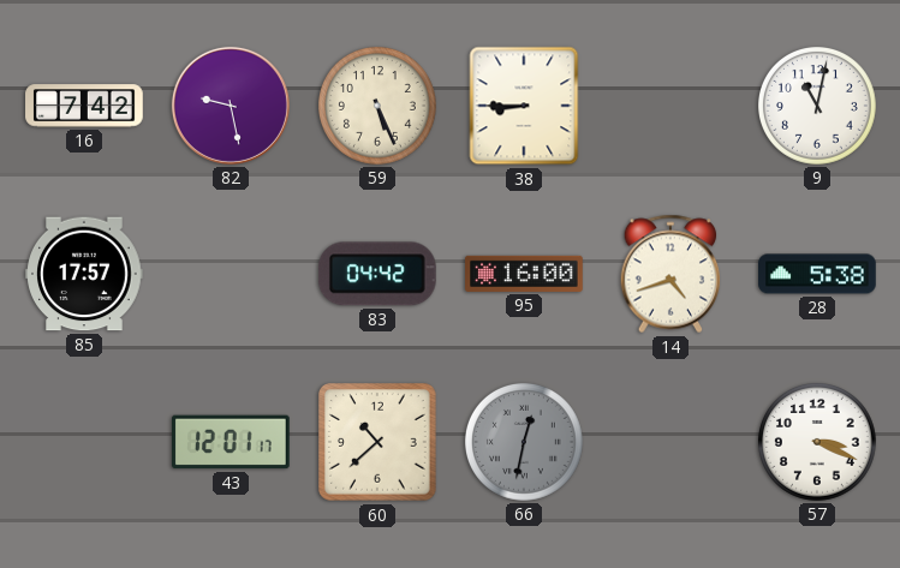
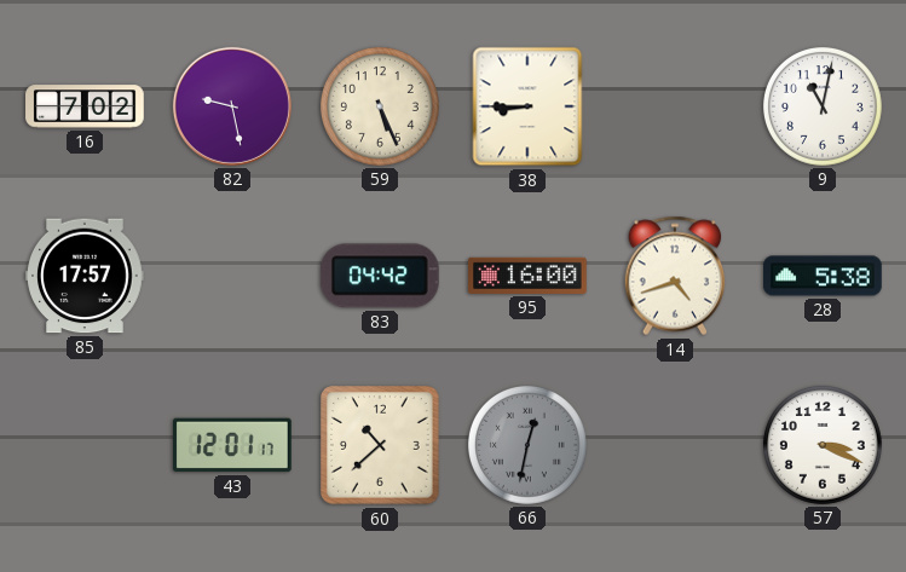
16: 7:42 -> 7:02 (85, 106)
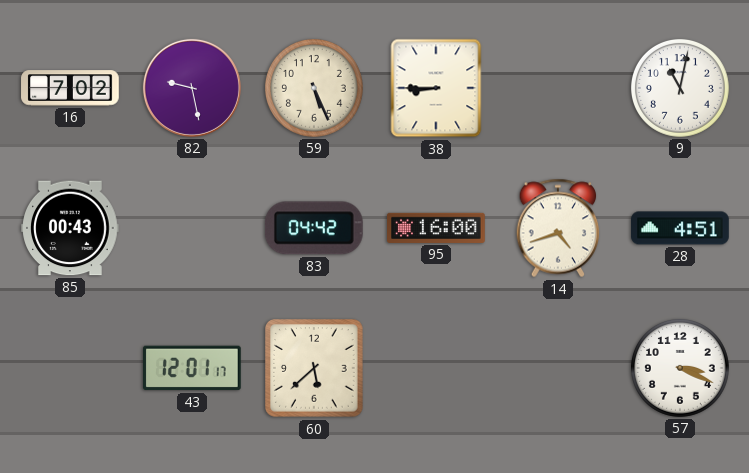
85: 17:57 -> 00:43 (70, 228)
28: 5:38 -> 4:51 (680, 228)
60: 10:38 -> 5:38 (315, 369)
66: 12:32 -> none (527, 445)
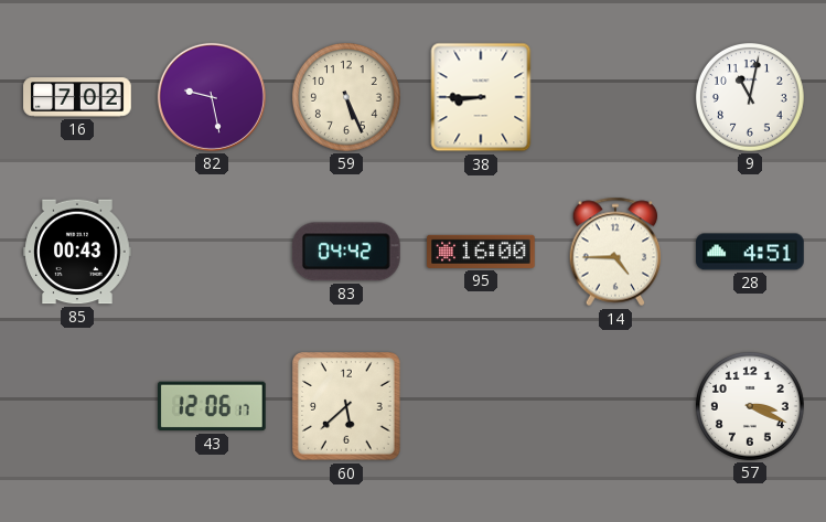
14: 4:42 -> 4:45 (615, 252)
43: 12:01 -> 12:06 (213, 406)
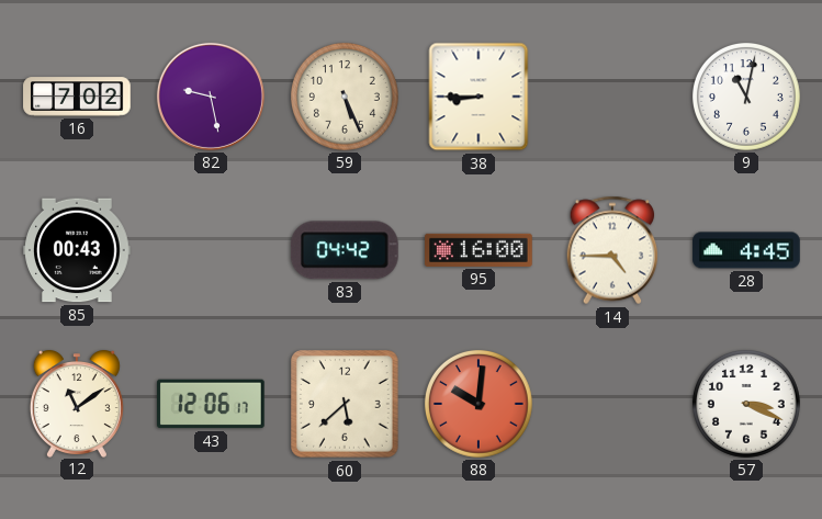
28: 4:51 -> 4:45 (746, 250)
12: none -> 11:09 (77, 404)
88: none -> 10:01 (478, 404)
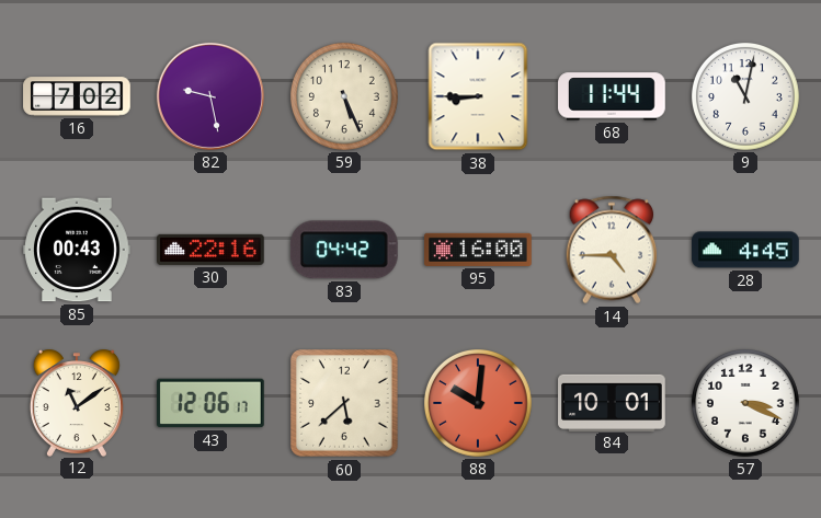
68: none -> 11:44 (612, 96)
30: none -> 22:16 (212, 250)
84: none -> 10:01 (612, 402)
